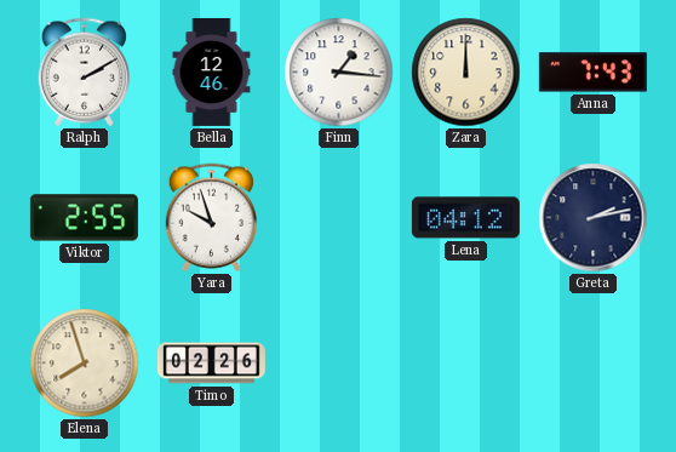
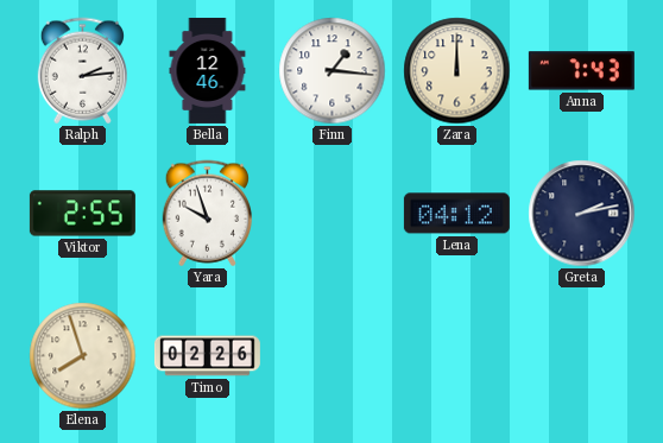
Ralph: 2:10 -> 2:14 (82, 71)
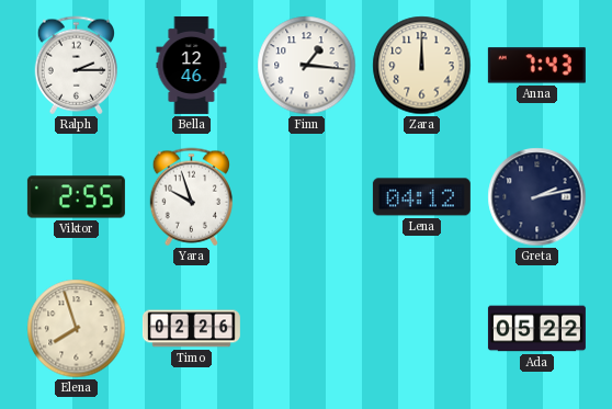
Ralph: 2:14 -> 2:15 (76, 66)
Ada: none -> 05:22 (536, 329)
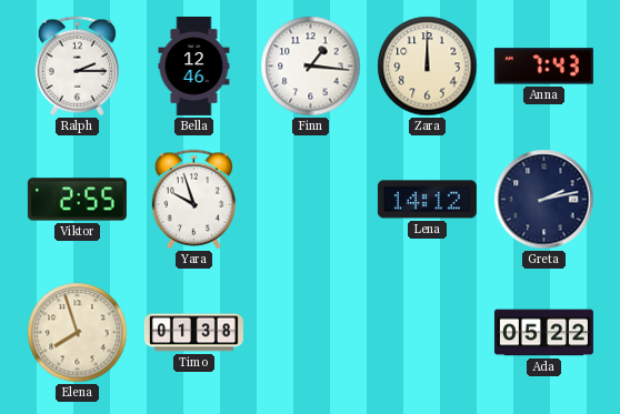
Lena: 04:12 -> 14:12 (427, 200)
Timo: 02:26 -> 01:38 (193, 333)
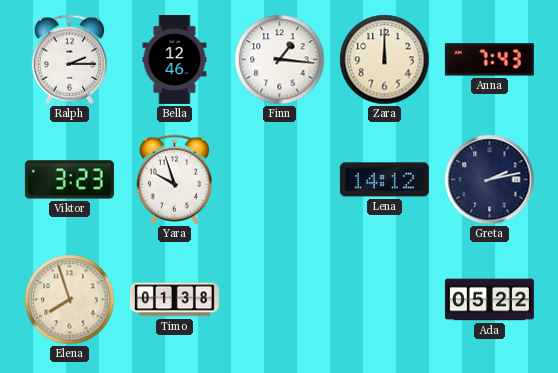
Viktor: 2:55 -> 3:23 (69, 180)
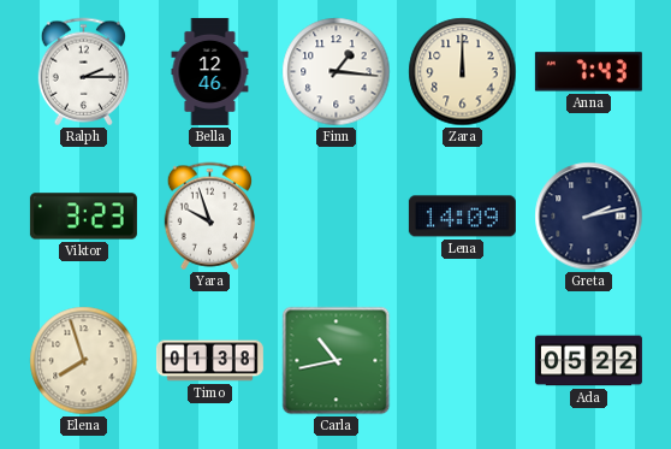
Lena: 14:12 -> 14:09 (462, 217)
Carla: none -> 10:43 (337, 361)
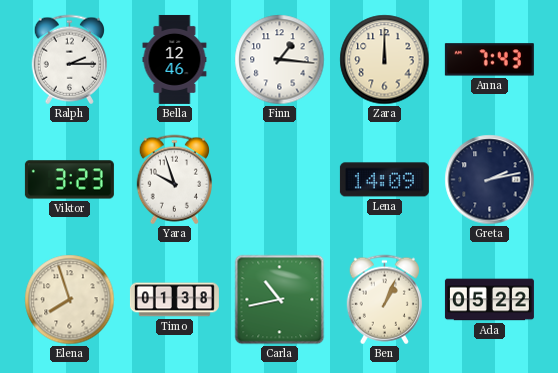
Ben: none -> 1:04 (384, 300)
